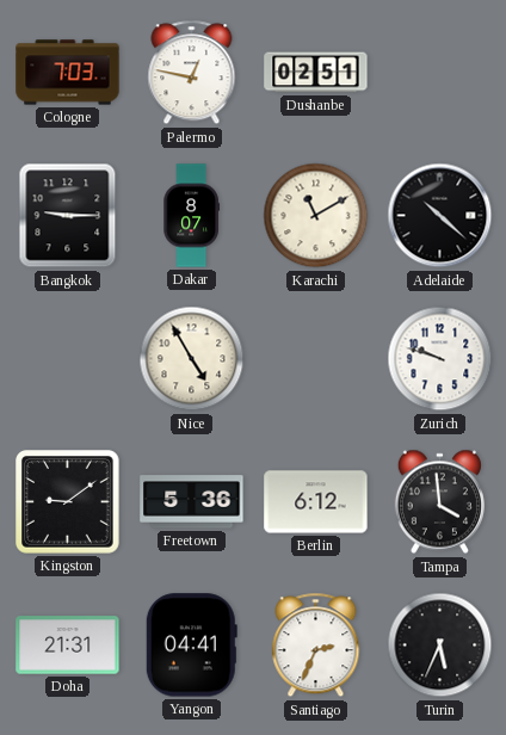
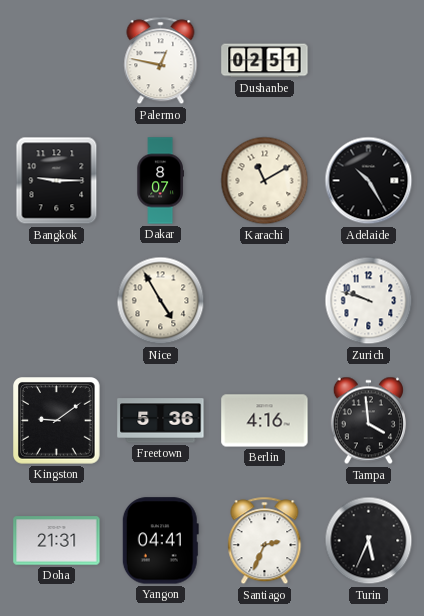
Cologne: 7:03 -> none (68, 73)
Adelaide: 10:22 -> 10:25 (369, 181)
Berlin: 6:12 -> 4:16 (265, 421)
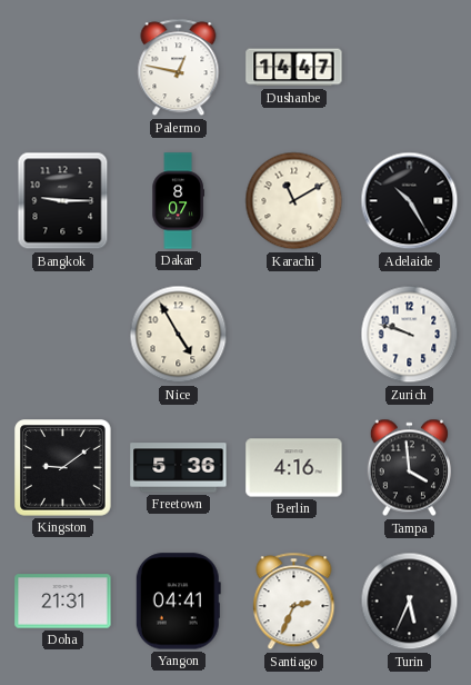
Dushanbe: 02:51 -> 14:47 (294, 68)
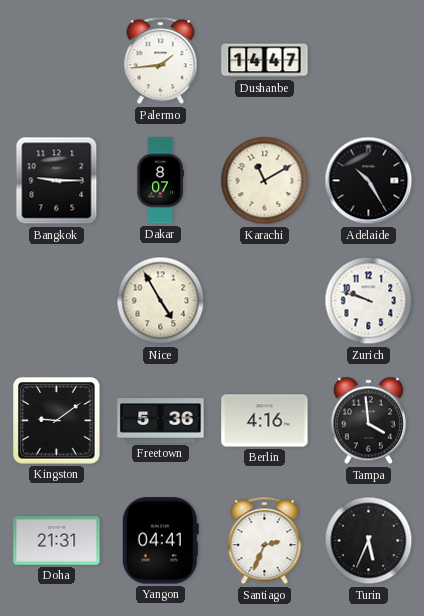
Palermo: 12:47 -> 1:44 (161, 61)
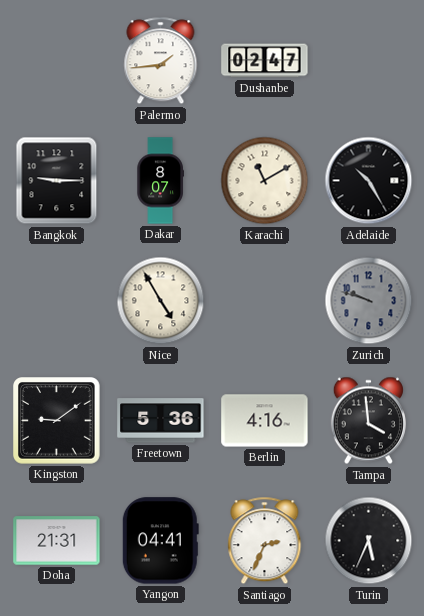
Dushanbe: 14:47 -> 02:47 (265, 61)
Zurich dial: white -> grey (369, 301)
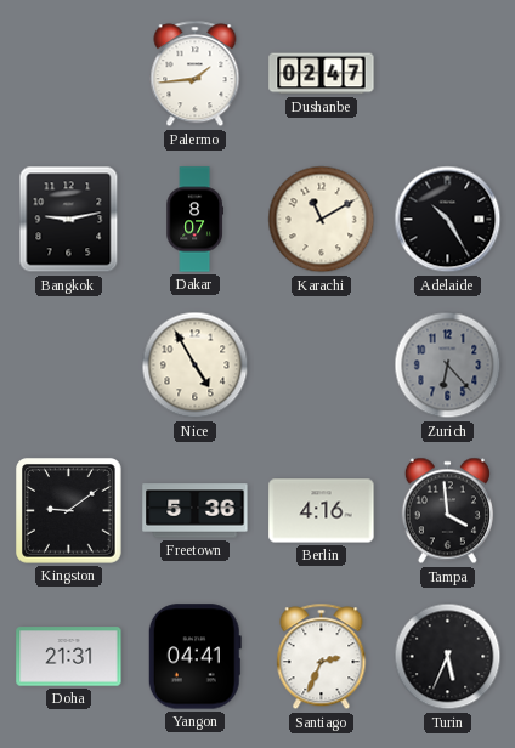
Bangkok: 9:15 -> 9:13 (69, 220)
Zurich: 9:48 -> 6:23 (448, 365)
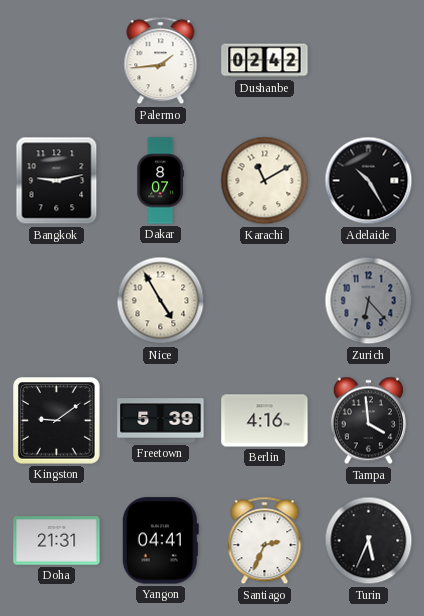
Dushanbe: 02:47 -> 02:42 (265, 61)
Freetown: 5:36 -> 5:39 (161, 421)
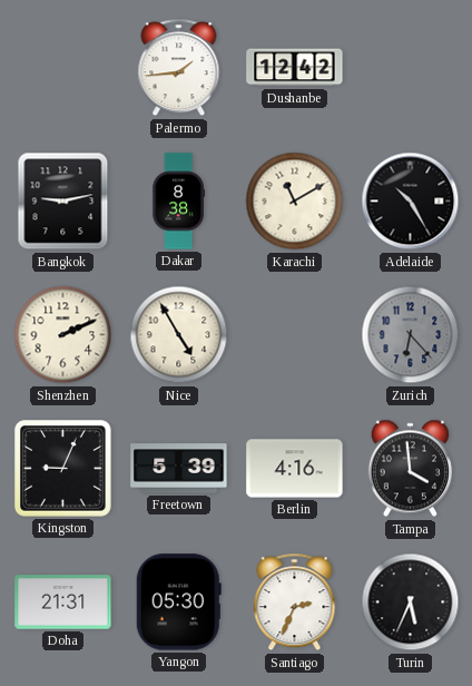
Dushanbe: 02:42 -> 12:42 (295, 68)
Dakar: 8:07 -> 8:38 (178, 202)
Shenzhen: none -> 2:11 (63, 335)
Kingston: 9:09 -> 9:04 (63, 469)
Yangon: 04:41 -> 05:30 (178, 602)
